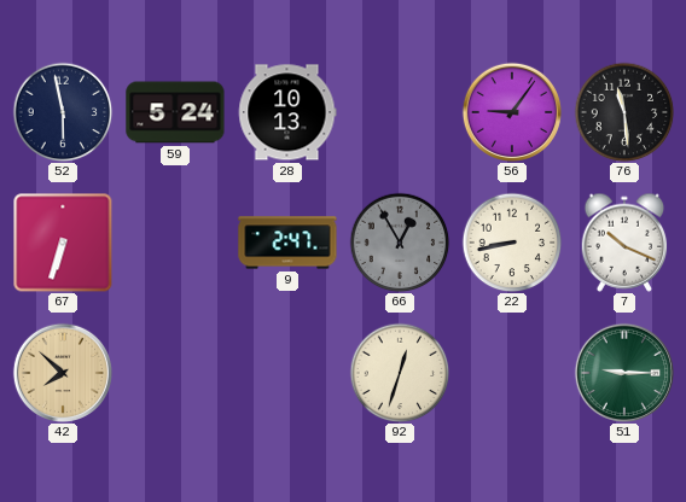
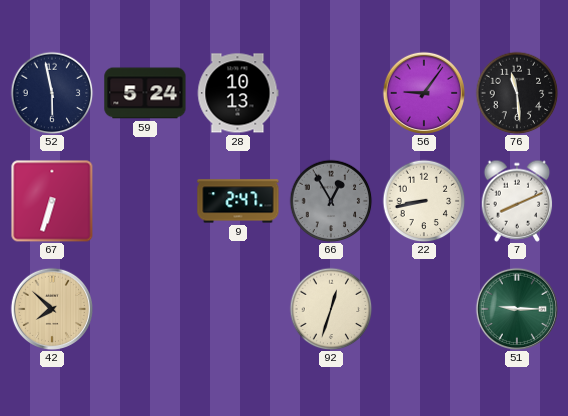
7: 10:19 -> 8:11 (517, 201)
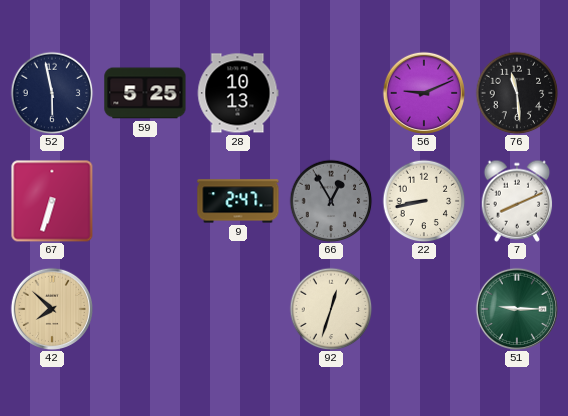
59: 5:24 -> 5:25 (145, 93)
56: 9:06 -> 9:11 (424, 92)
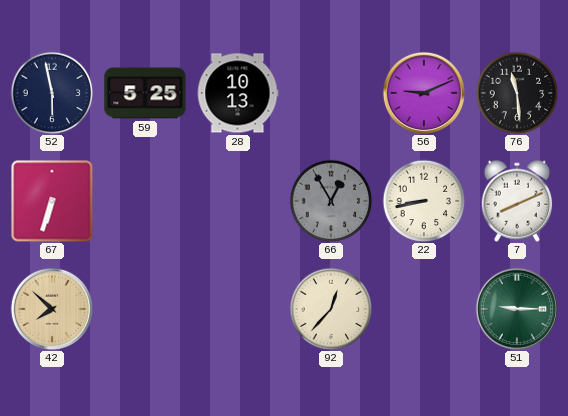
9: 2:47 -> none (238, 201)
92: 12:33 -> 12:37 (331, 309)
